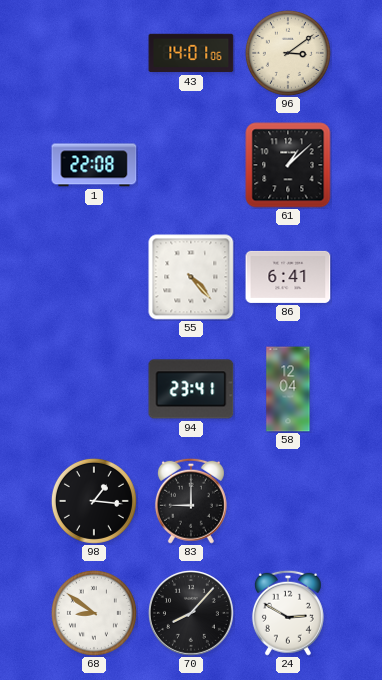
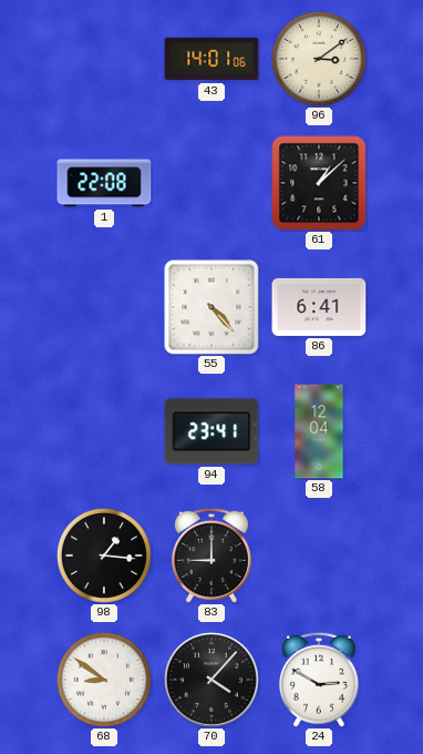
70: 8:07 -> 4:07 (211, 680)
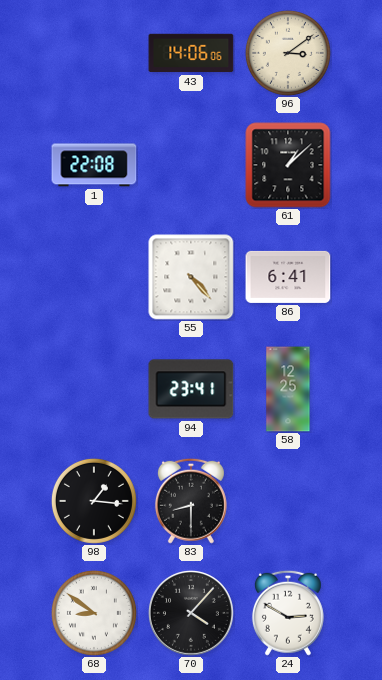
43: 14:01 -> 14:06 (191, 53)
58: 12:04 -> 12:25 (288, 389)
83: 9:00 -> 8:30 (191, 501)
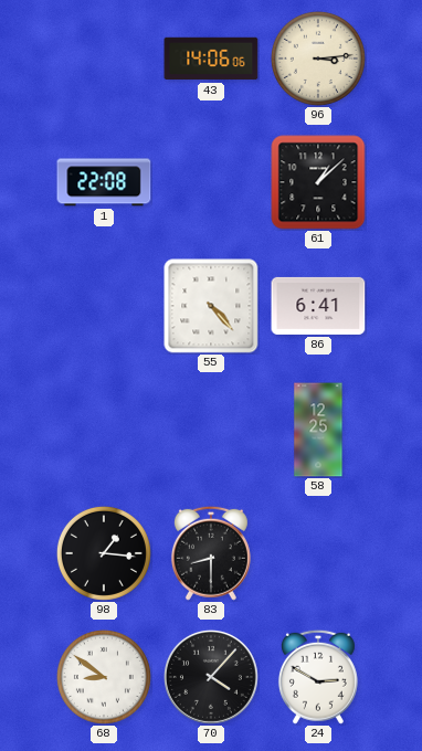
96: 3:09 -> 3:14 (318, 59)
94: 23:41 -> none (191, 389)
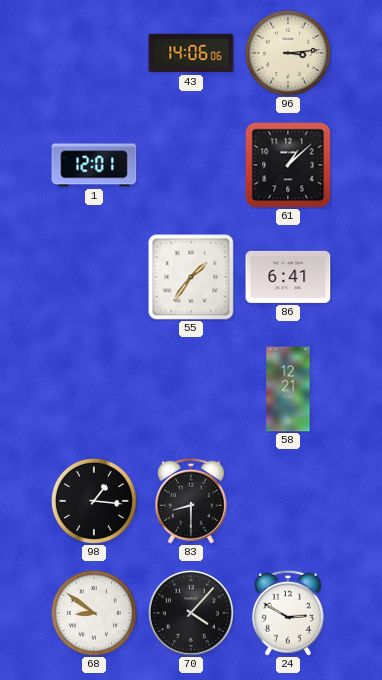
1: 22:08 -> 12:01 (94, 165)
55: 4:23 -> 1:36 (191, 277)
58: 12:25 -> 12:21 (288, 389)
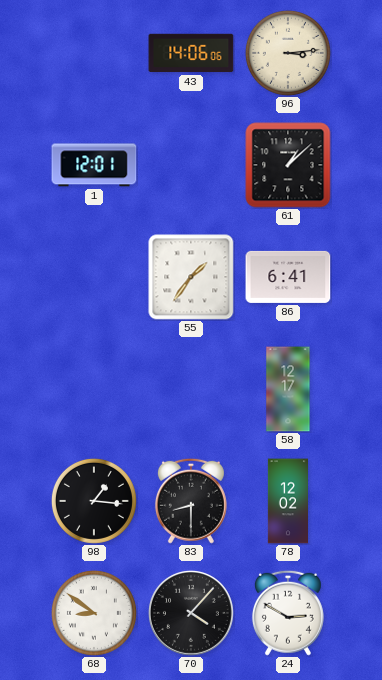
58: 12:21 -> 12:17 (288, 389)
78: none -> 12:02 (287, 501)
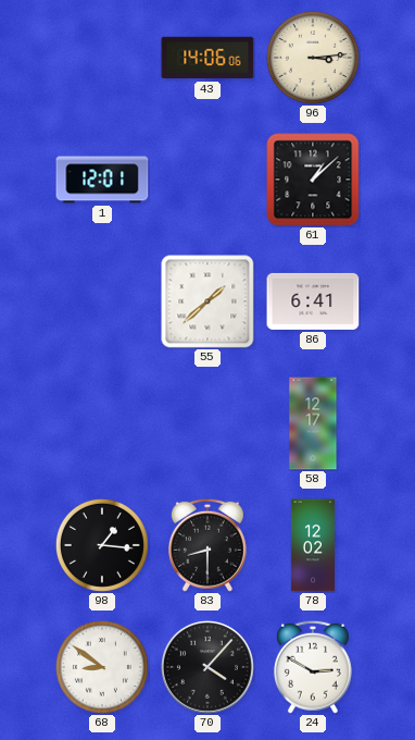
55: 1:36 -> 1:38 (207, 301)
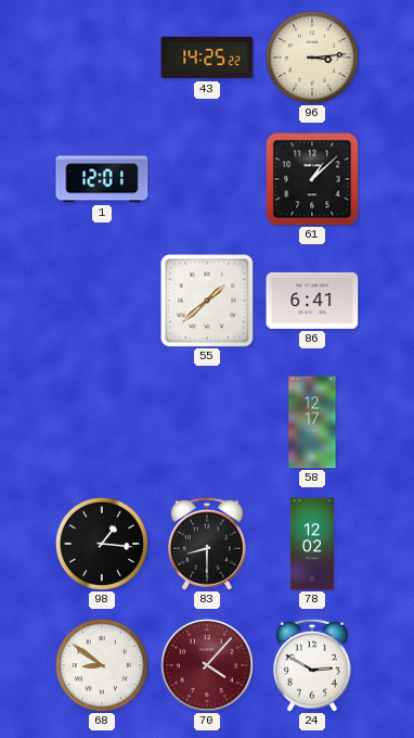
43: 14:06 -> 14:25 (207, 58)
70 dial: black -> burgundy (207, 665)
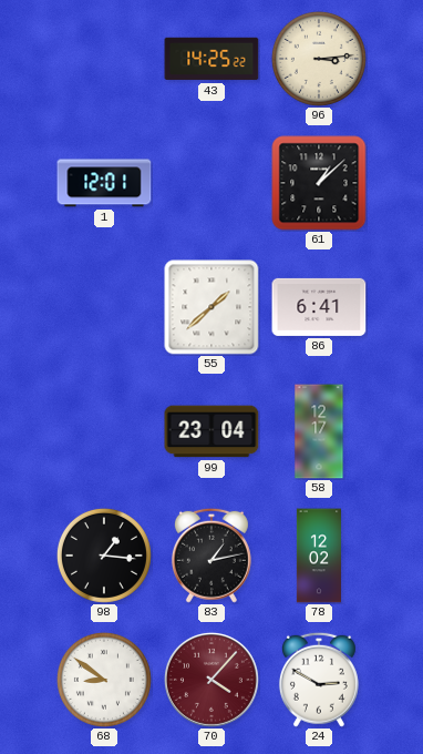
99: none -> 23:04 (211, 431)
83: 8:30 -> 1:13 (211, 556)
